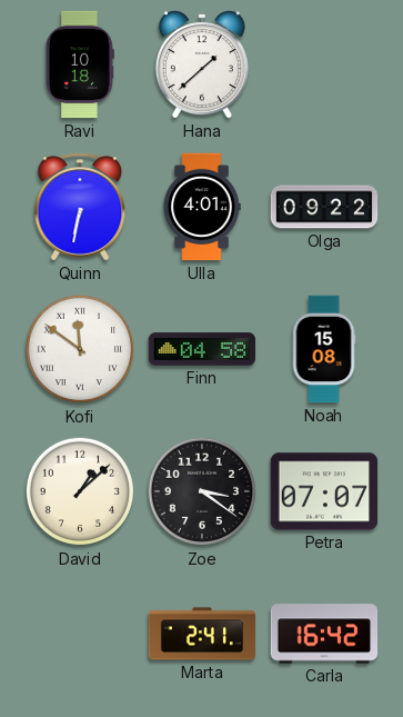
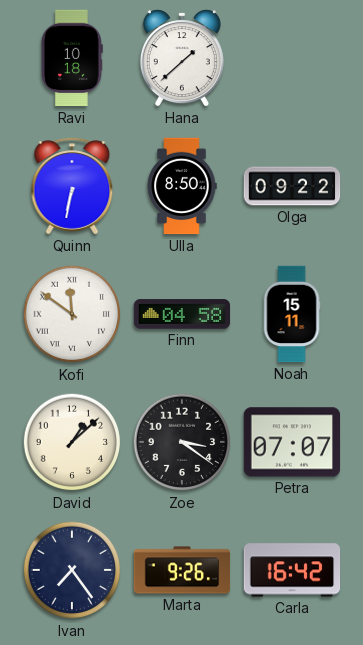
Ulla: 4:01 -> 8:50 (182, 186)
Noah: 15:08 -> 15:11 (292, 314)
Ivan: none -> 7:24 (72, 570)
Marta: 2:41 -> 9:26 (182, 570)
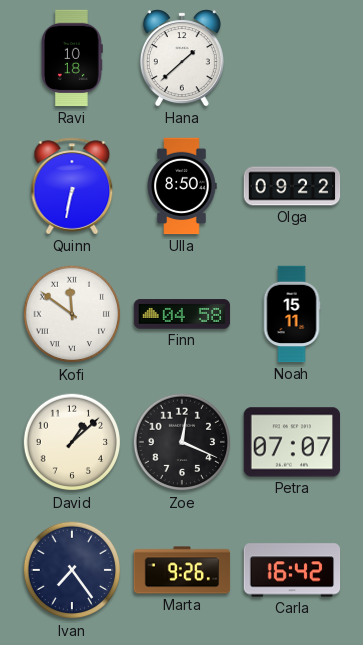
Zoe: 3:21 -> 12:19 (182, 442)
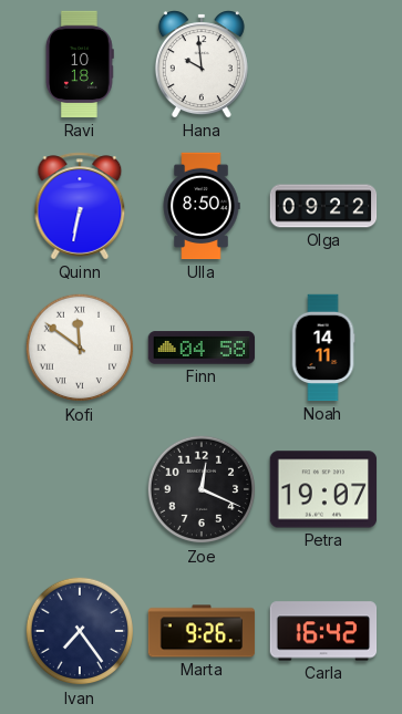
Hana: 1:38 -> 9:59 (202, 64)
Noah: 15:11 -> 14:11 (323, 348)
David: 1:08 -> none (72, 442)
Petra: 07:07 -> 19:07 (323, 489)
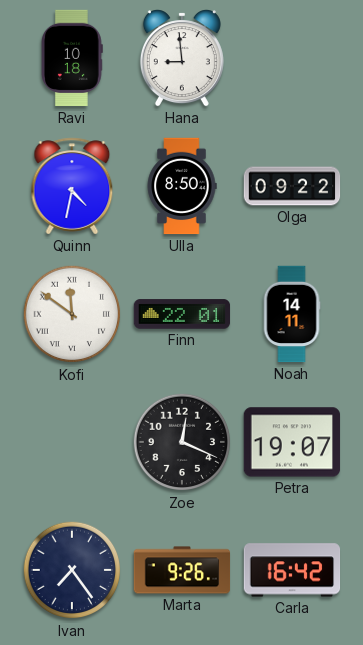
Hana: 9:59 -> 8:59 (182, 58)
Quinn: 6:32 -> 4:32 (72, 186)
Finn: 04:58 -> 22:01 (182, 314)
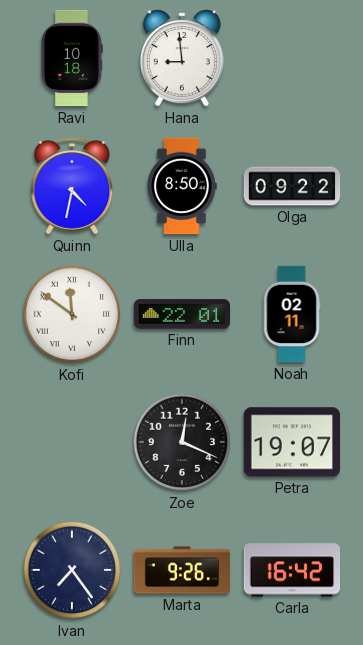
Noah: 14:11 -> 02:11 (292, 314)
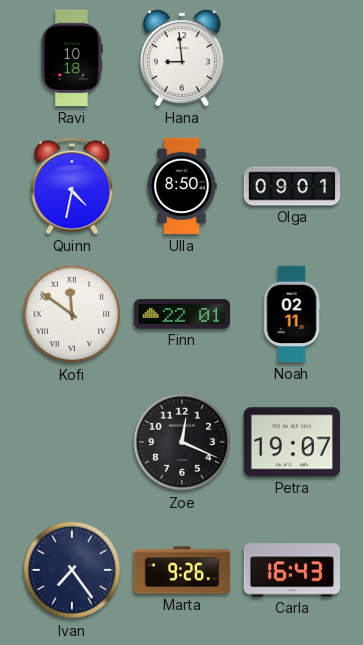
Olga: 09:22 -> 09:01 (292, 186)
Carla: 16:42 -> 16:43 (292, 570)
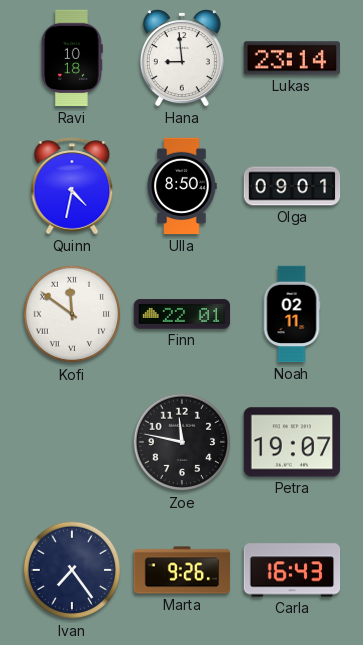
Lukas: none -> 23:14 (291, 58)
Zoe: 12:19 -> 11:47 (182, 442)
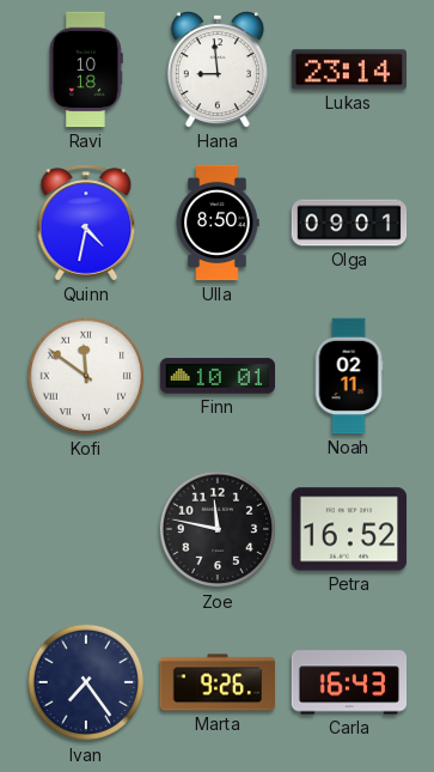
Finn: 22:01 -> 10:01 (218, 376)
Petra: 19:07 -> 16:52 (349, 529)
